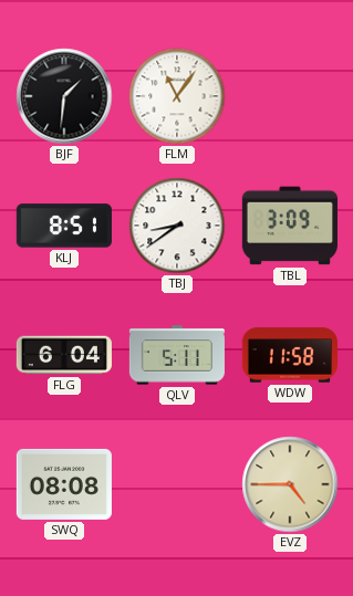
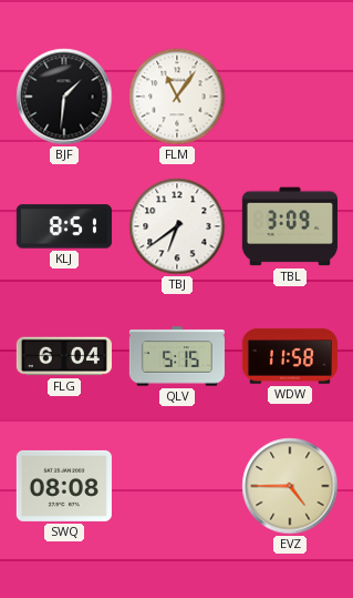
TBJ: 8:39 -> 6:39 (177, 226)
QLV: 5:11 -> 5:15 (177, 356)
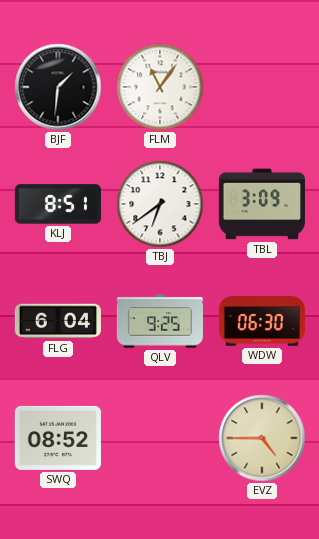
QLV: 5:15 -> 9:25 (160, 321)
WDW: 11:58 -> 06:30 (262, 321)
SWQ: 08:08 -> 08:52 (58, 438)
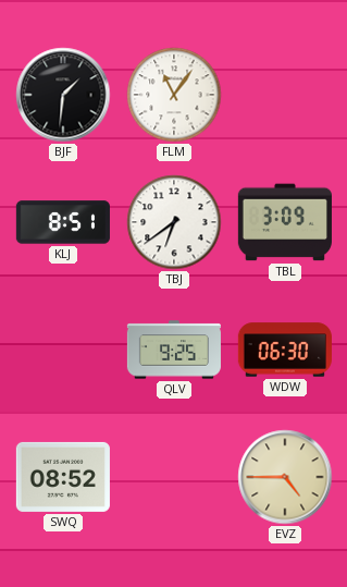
FLG: 6:04 -> none (58, 321)
